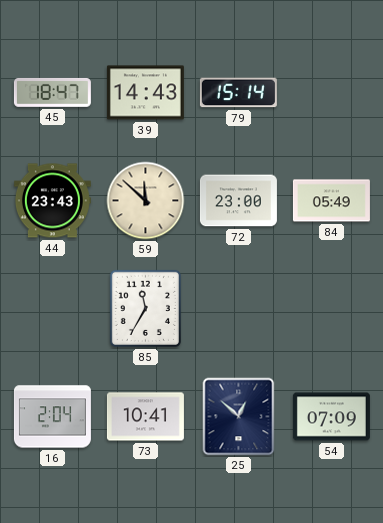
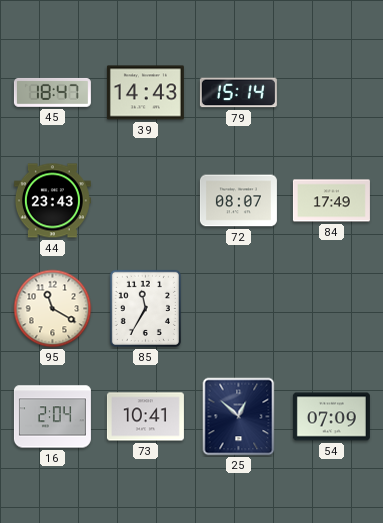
59: 11:52 -> none (146, 201)
72: 23:00 -> 08:07 (238, 201)
84: 05:49 -> 17:49 (331, 201)
95: none -> 11:20 (53, 309)
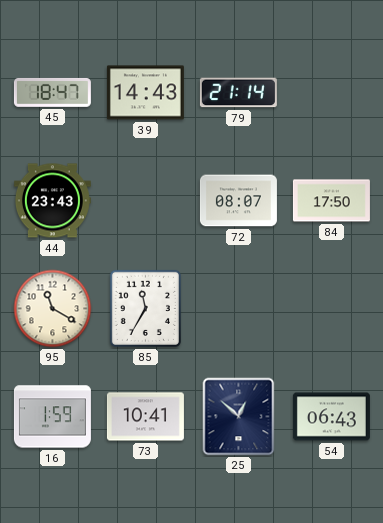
79: 15:14 -> 21:14 (238, 93)
84: 17:49 -> 17:50 (331, 201)
16: 2:04 -> 1:59 (52, 417)
54: 07:09 -> 06:43 (331, 417)
